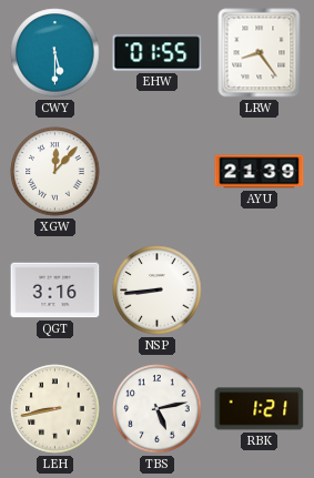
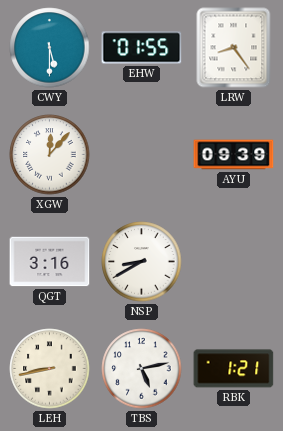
AYU: 21:39 -> 09:39 (234, 155)
NSP: 8:44 -> 8:40 (142, 262)
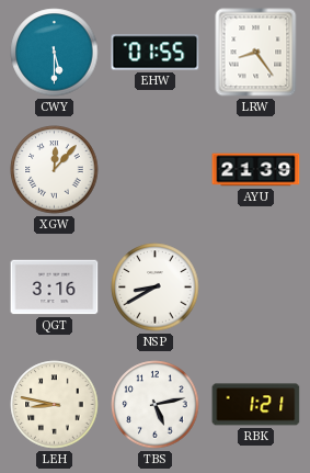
AYU: 09:39 -> 21:39 (256, 170)
LEH: 8:43 -> 8:47 (55, 405)
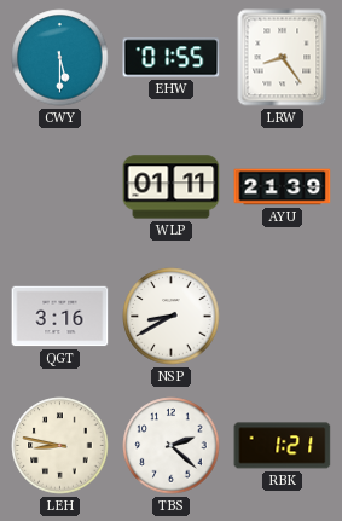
XGW: 12:07 -> none (55, 170)
WLP: none -> 01:11 (172, 187)
TBS: 5:13 -> 2:22 (172, 446)
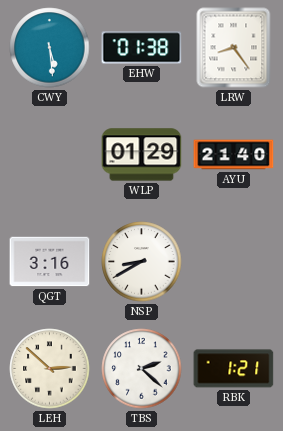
CWY: 5:30 -> 5:29 (50, 48)
EHW: 01:55 -> 01:38 (142, 48)
WLP: 01:11 -> 01:29 (142, 155)
AYU: 21:39 -> 21:40 (234, 155)
LEH: 8:47 -> 2:52 (50, 369)
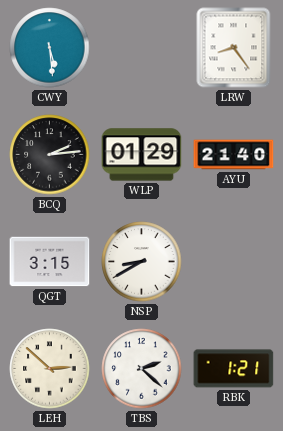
EHW: 01:38 -> none (142, 48)
BCQ: none -> 2:14 (50, 155)
QGT: 3:16 -> 3:15 (50, 262)
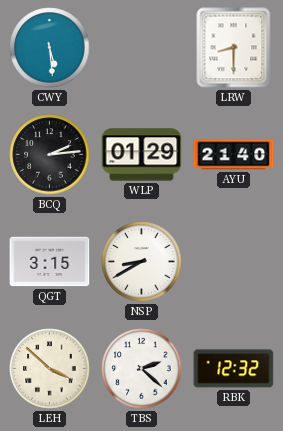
LRW: 8:24 -> 8:30 (234, 48)
LEH: 2:52 -> 3:52 (50, 369)
RBK: 1:21 -> 12:32 (234, 369)
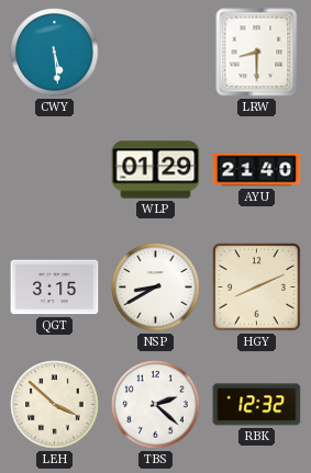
BCQ: 2:14 -> none (50, 155)
HGY: none -> 8:11 (257, 288)
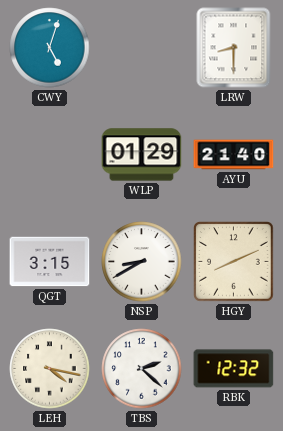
CWY: 5:29 -> 5:03 (50, 48)
LEH: 3:52 -> 4:17 (50, 369)
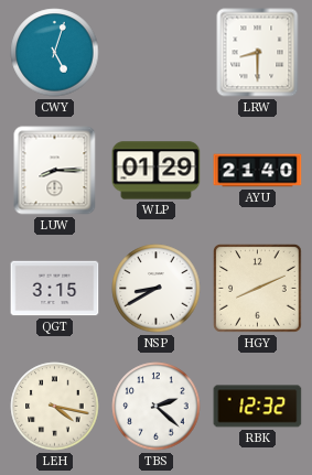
LUW: none -> 8:15 (55, 171)
